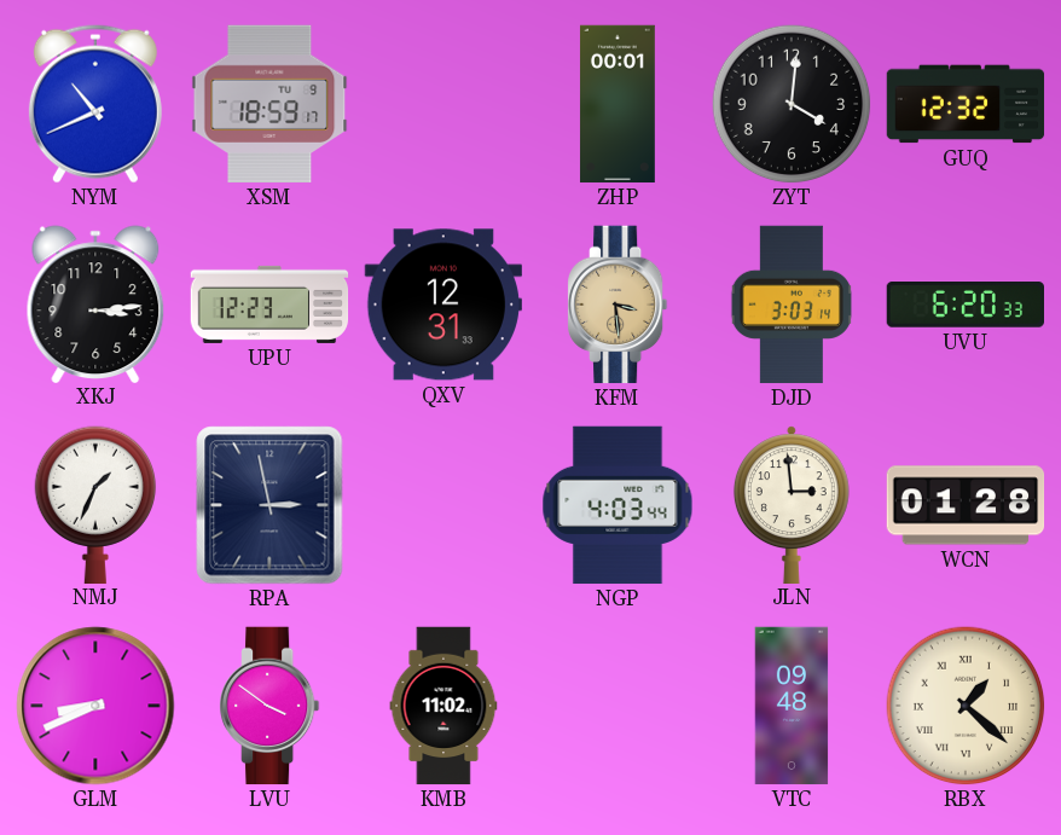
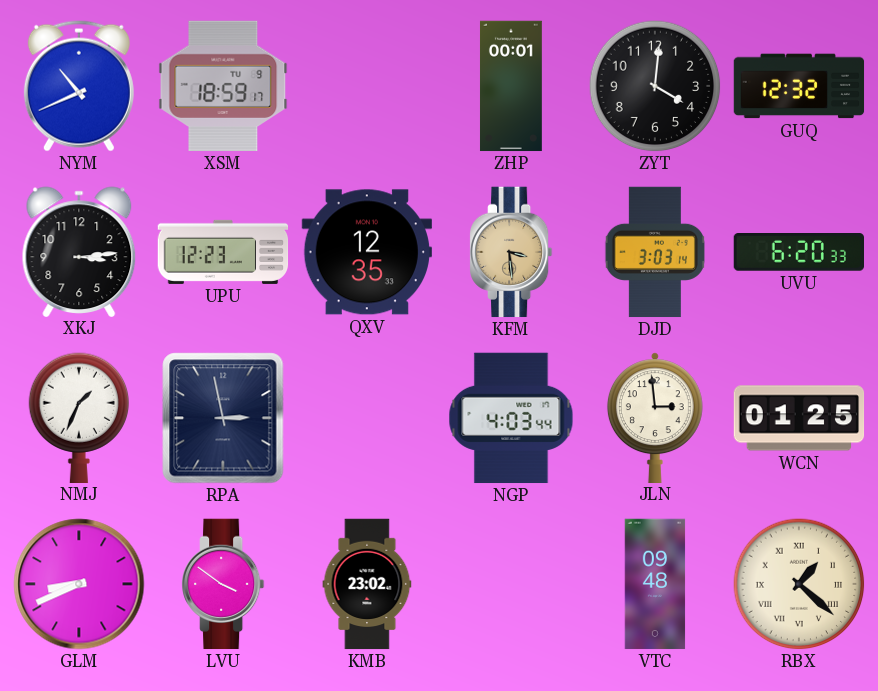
QXV: 12:31 -> 12:35 (367, 252)
WCN: 01:28 -> 01:25 (799, 418)
KMB: 11:02 -> 23:02 (367, 584)
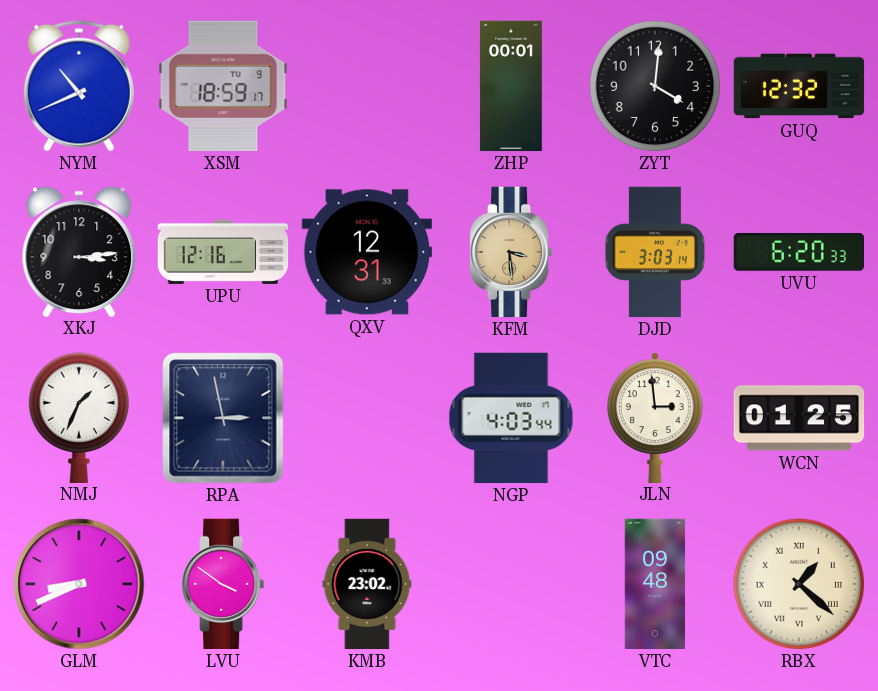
UPU: 12:23 -> 12:16 (223, 252)
QXV: 12:35 -> 12:31 (367, 252)
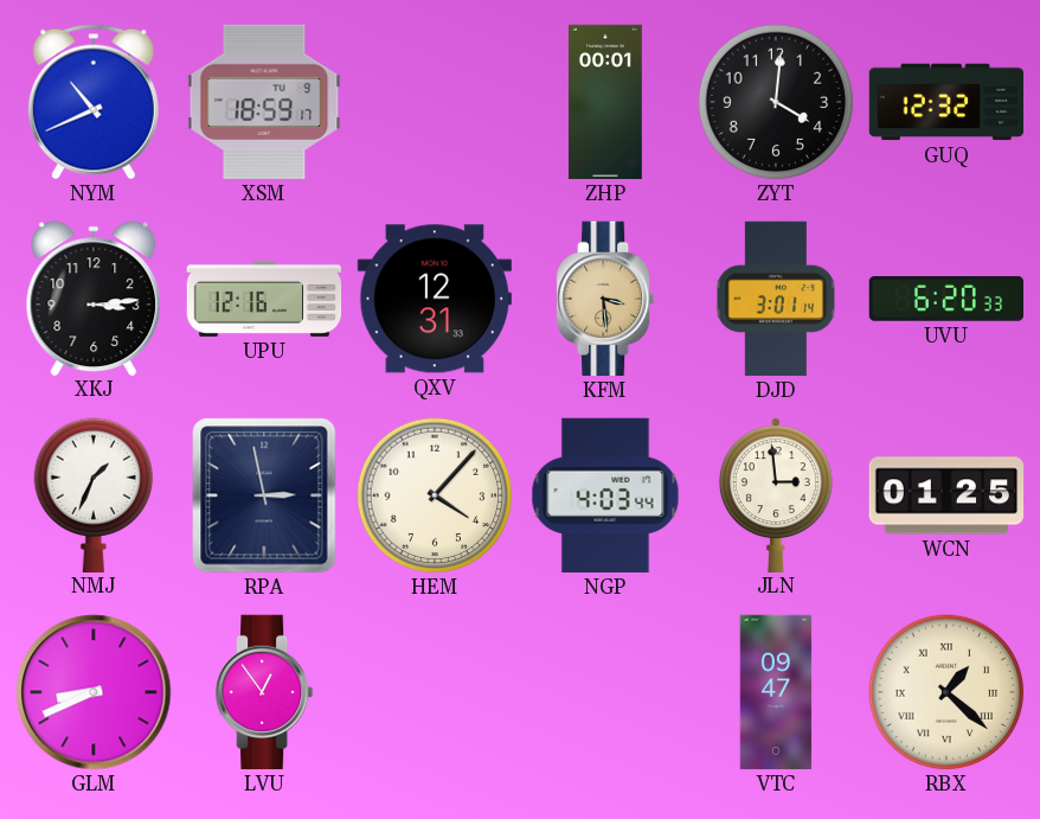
DJD: 3:03 -> 3:01 (776, 299)
HEM: none -> 4:07 (435, 495)
LVU: 3:51 -> 12:54 (265, 692)
KMB: 23:02 -> none (367, 584)
VTC: 09:48 -> 09:47 (776, 692)
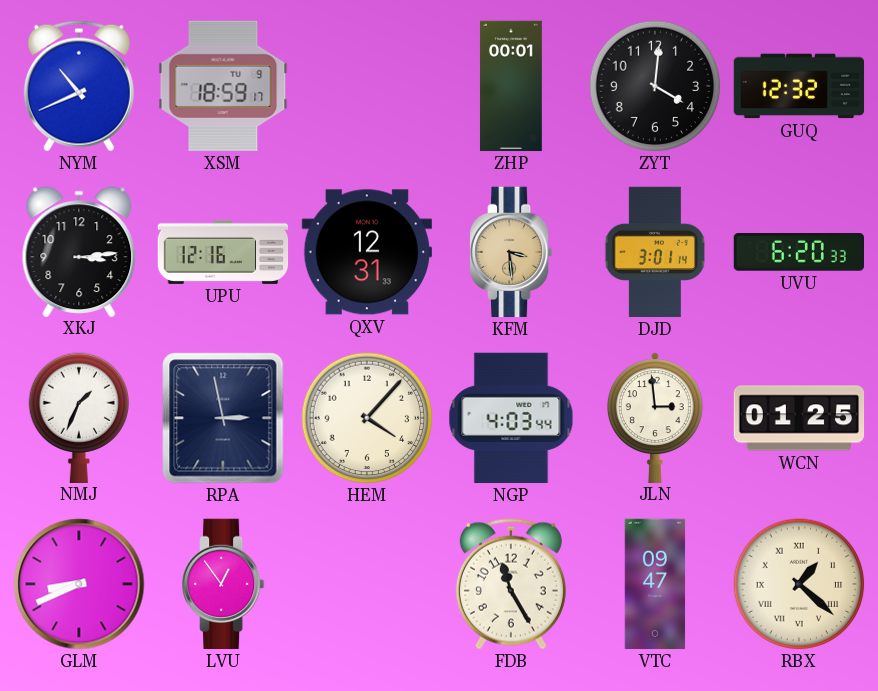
FDB: none -> 11:25 (511, 584)
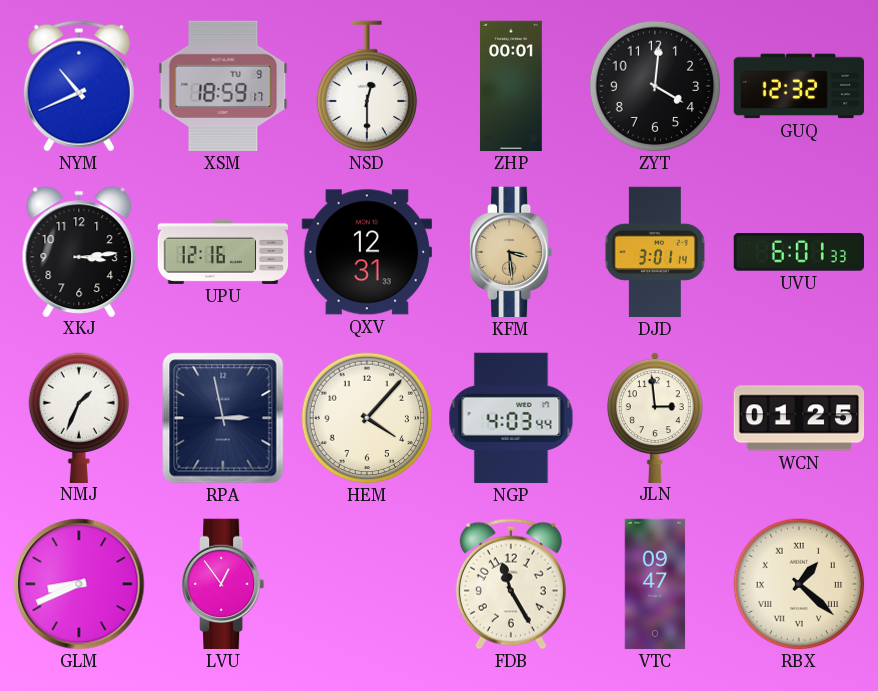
NSD: none -> 12:30 (366, 86)
UVU: 6:20 -> 6:01 (798, 253)
